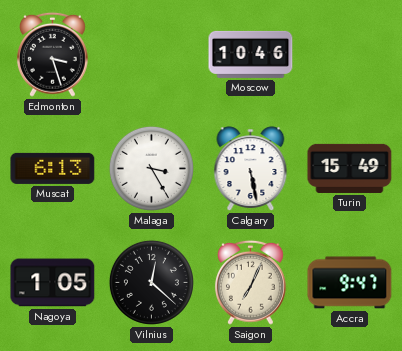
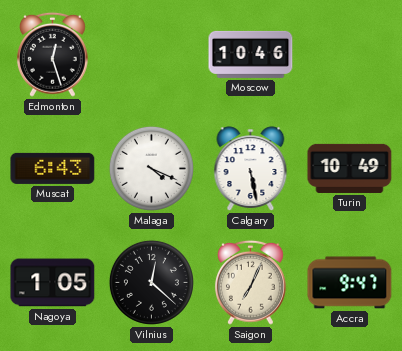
Edmonton: 3:27 -> 12:27 (52, 54)
Muscat: 6:13 -> 6:43 (53, 168)
Malaga: 3:25 -> 4:19 (151, 168)
Turin: 15:49 -> 10:49 (350, 168)
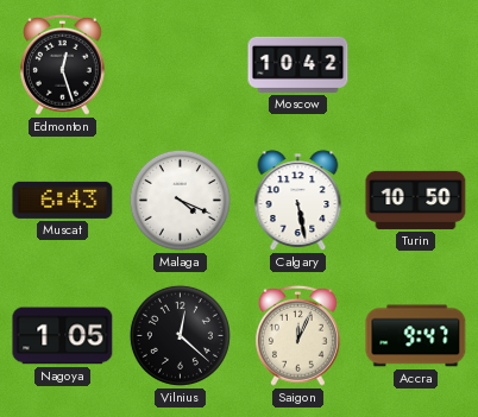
Moscow: 10:46 -> 10:42 (298, 64)
Turin: 10:49 -> 10:50 (416, 200)
Saigon: 7:04 -> 12:04 (297, 335)
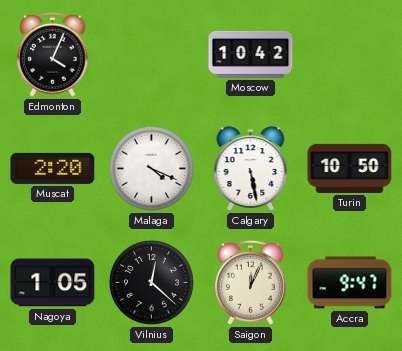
Edmonton: 12:27 -> 4:04 (52, 54)
Muscat: 6:43 -> 2:20 (53, 168)
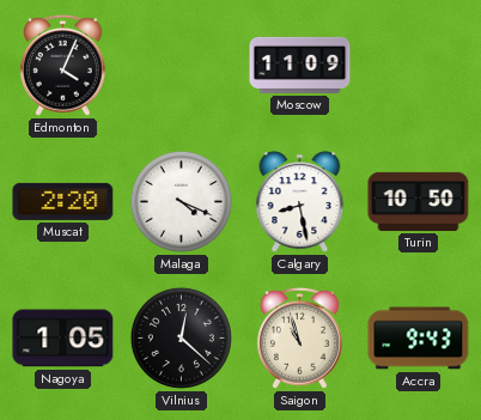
Moscow: 10:42 -> 11:09 (300, 65)
Calgary: 5:28 -> 8:28 (300, 202)
Saigon: 12:04 -> 10:57 (299, 337)
Accra: 9:47 -> 9:43 (419, 339)
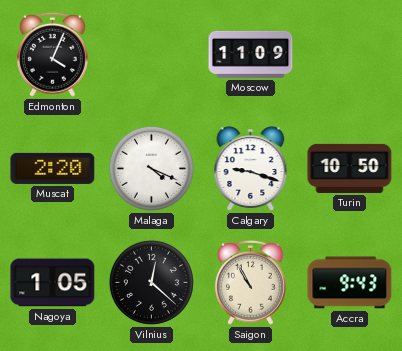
Calgary: 8:28 -> 9:18 (251, 169)
Saigon: 10:57 -> 10:55 (250, 282)
